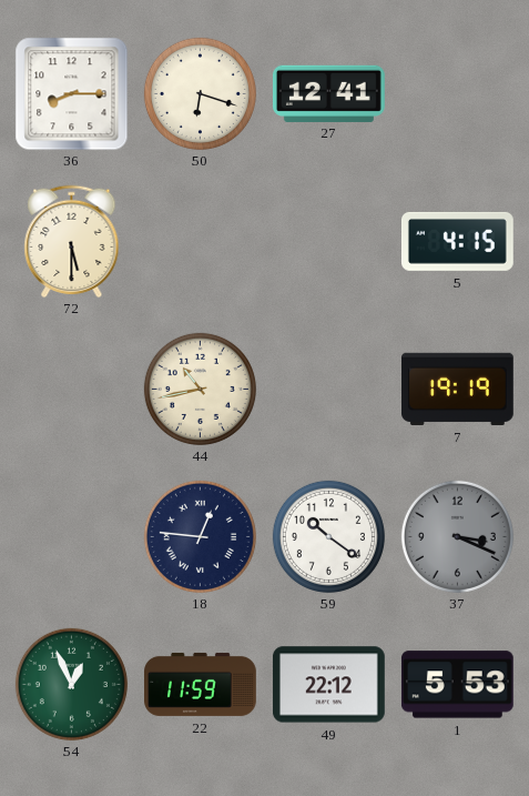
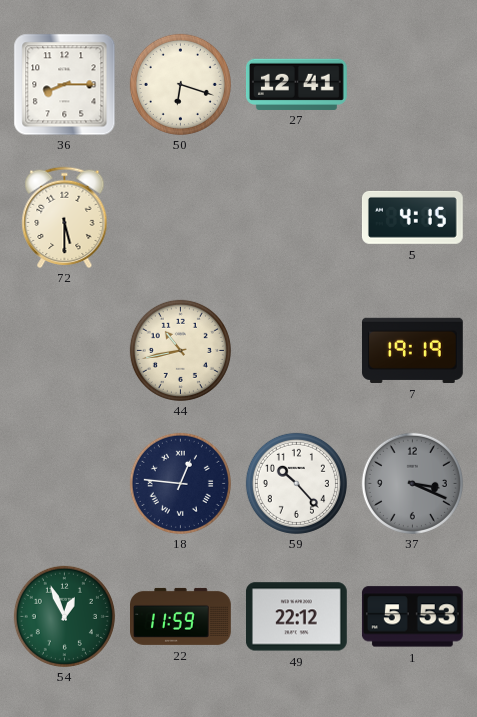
59: 10:21 -> 10:23 (296, 483)
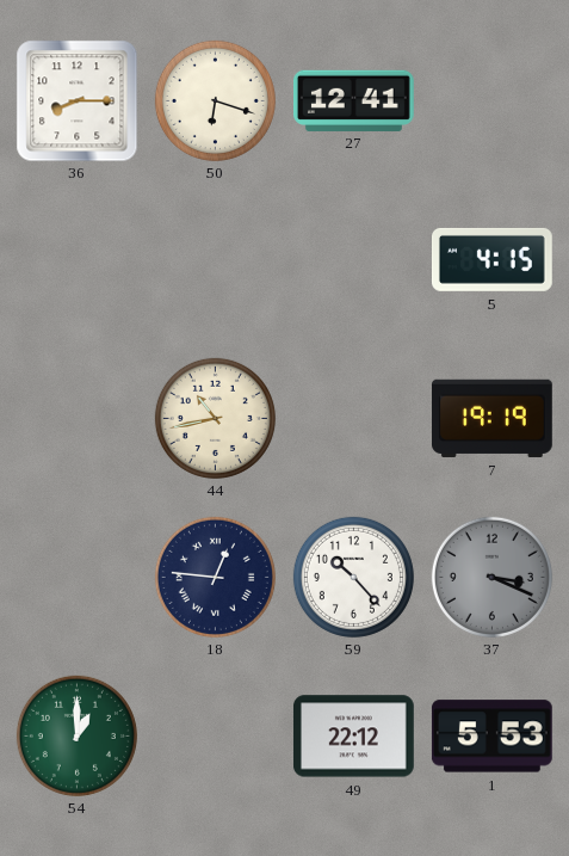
72: 5:30 -> none (65, 217)
54: 12:56 -> 1:00 (76, 735)
22: 11:59 -> none (181, 616)
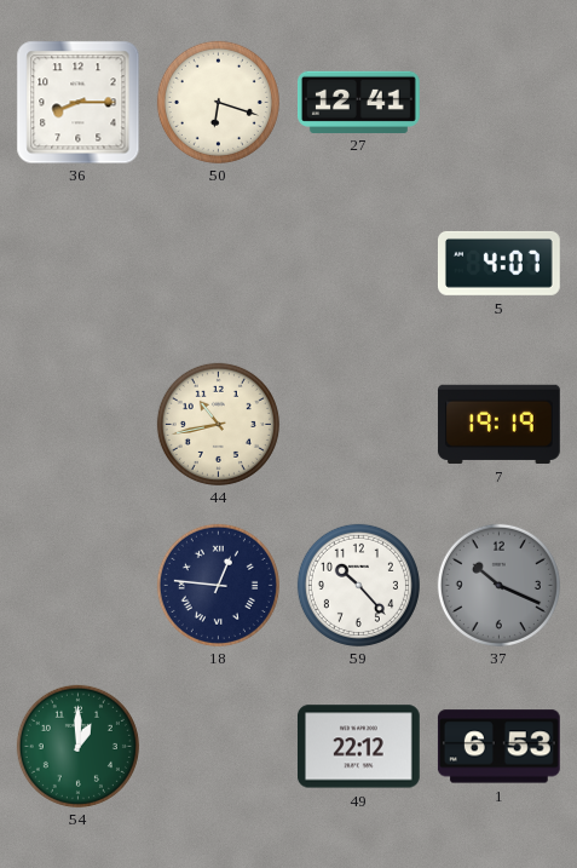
5: 4:15 -> 4:07 (498, 263)
37: 3:19 -> 10:19 (498, 585)
1: 5:53 -> 6:53 (498, 747)
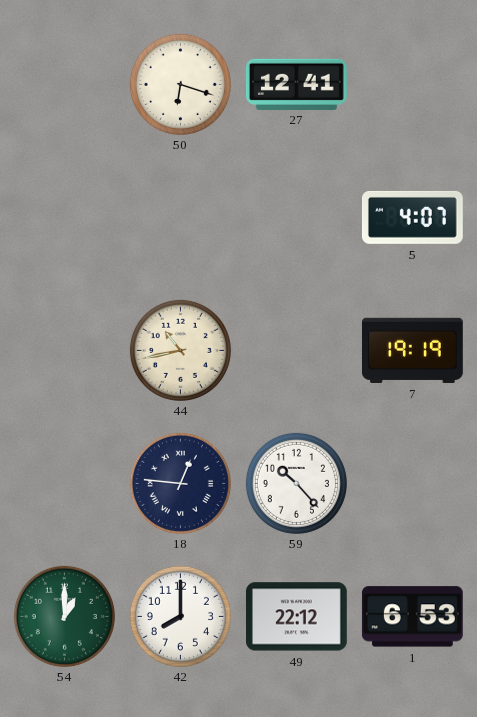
36: 8:15 -> none (77, 102)
37: 10:19 -> none (498, 585)
42: none -> 8:00 (180, 616)
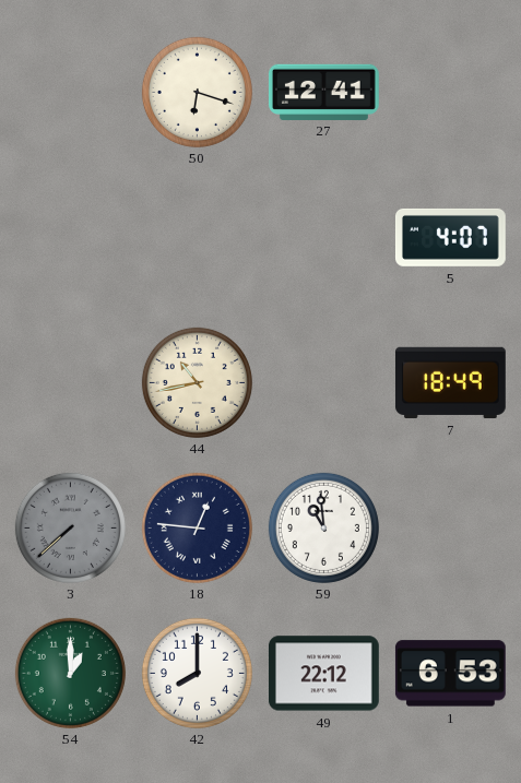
7: 19:19 -> 18:49 (450, 382)
3: none -> 7:38 (70, 527)
59: 10:23 -> 10:59 (323, 527)
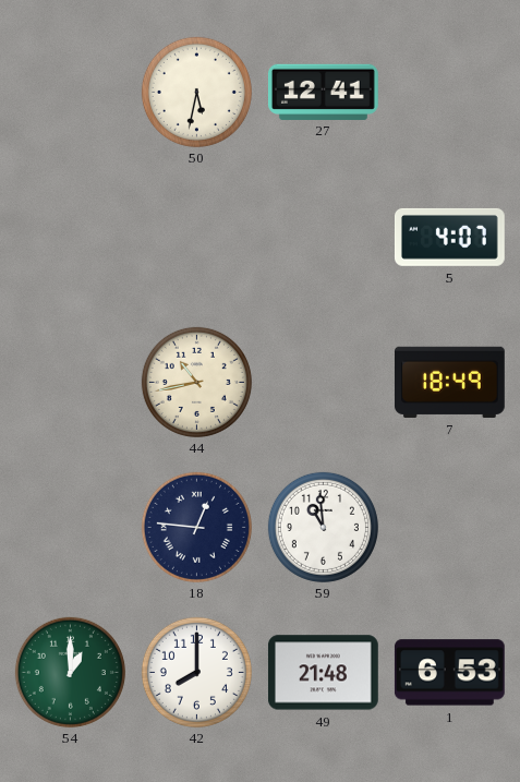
50: 6:18 -> 5:32 (196, 92)
3: 7:38 -> none (70, 527)
49: 22:12 -> 21:48 (323, 673)
